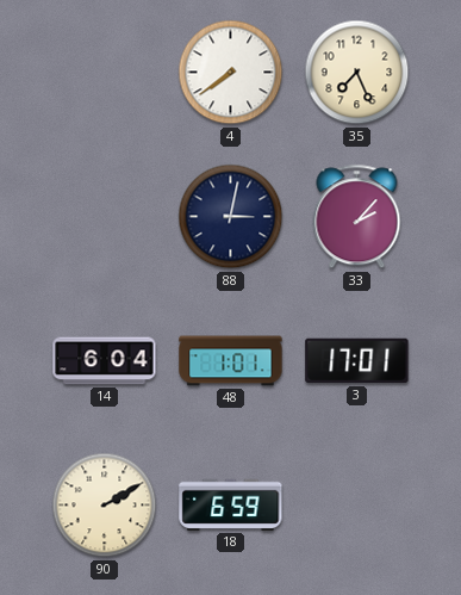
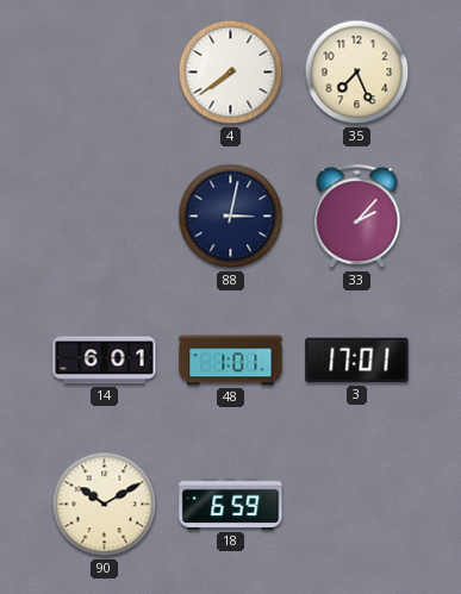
14: 6:04 -> 6:01 (105, 361)
90: 2:10 -> 10:10 (105, 505)
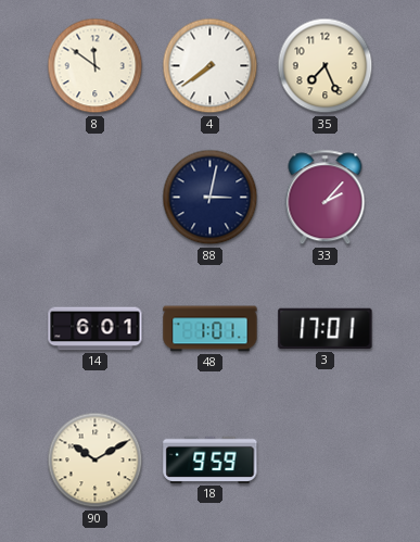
8: none -> 11:51 (96, 66)
18: 6:59 -> 9:59 (211, 459)
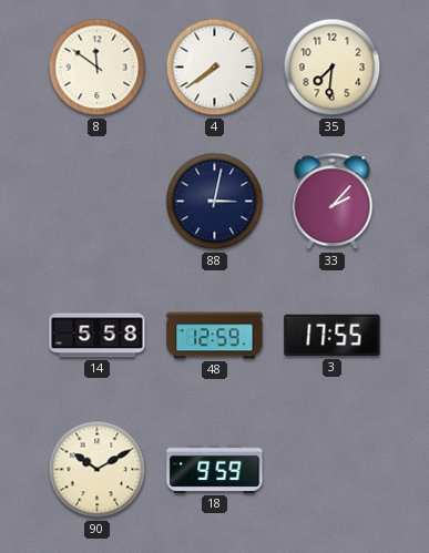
35: 7:26 -> 7:31 (333, 68)
14: 6:01 -> 5:58 (98, 336)
48: 1:01 -> 12:59 (215, 336)
3: 17:01 -> 17:55 (333, 336)
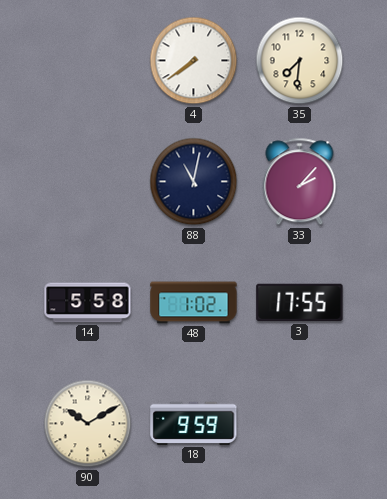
8: 11:51 -> none (98, 68)
88: 3:02 -> 11:02 (194, 182)
48: 12:59 -> 1:02 (194, 303)
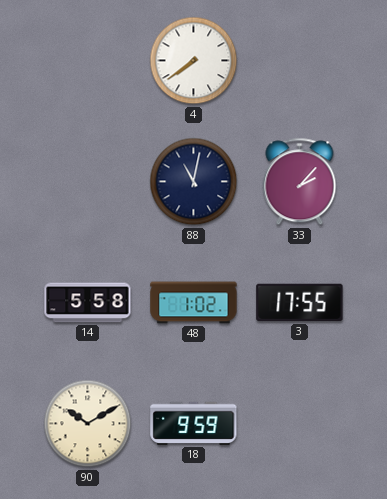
35: 7:31 -> none (300, 61)
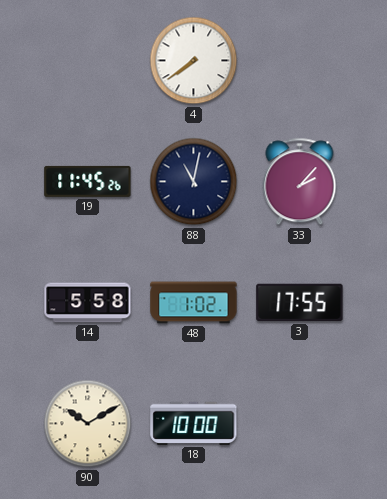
19: none -> 11:45 (88, 181)
18: 9:59 -> 10:00 (194, 423)
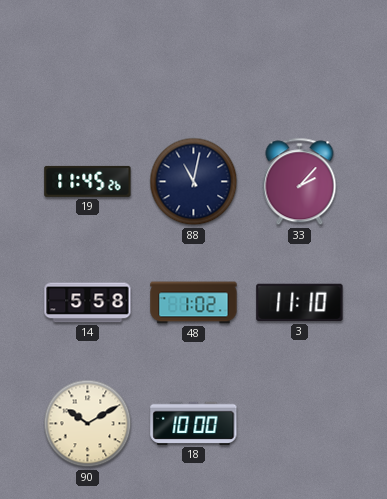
4: 7:39 -> none (194, 61)
3: 17:55 -> 11:10 (300, 303)
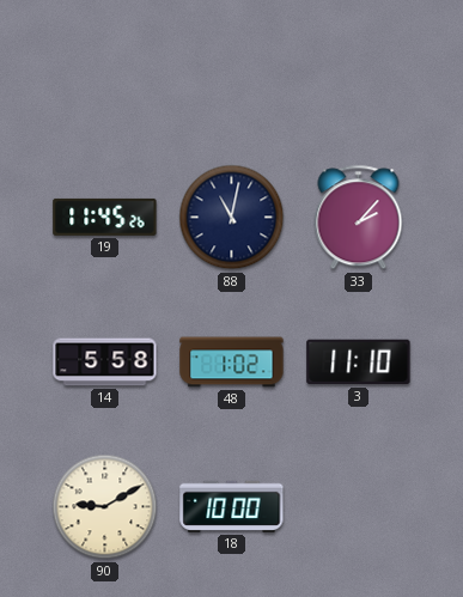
90: 10:10 -> 9:10 (105, 507)
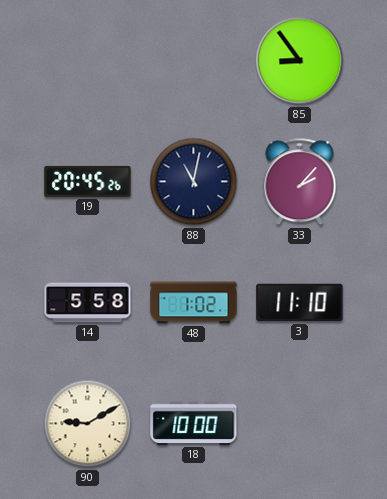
85: none -> 8:54 (300, 61)
19: 11:45 -> 20:45 (88, 181)
